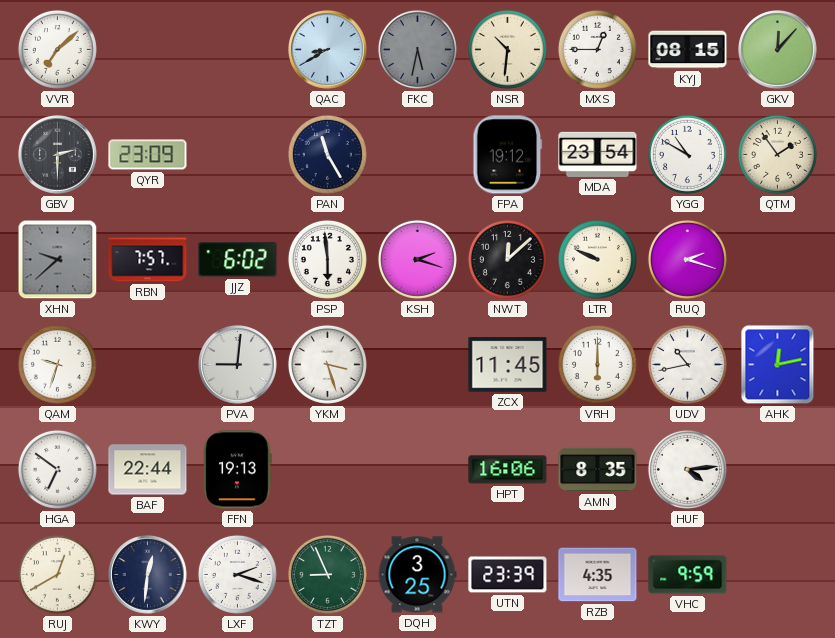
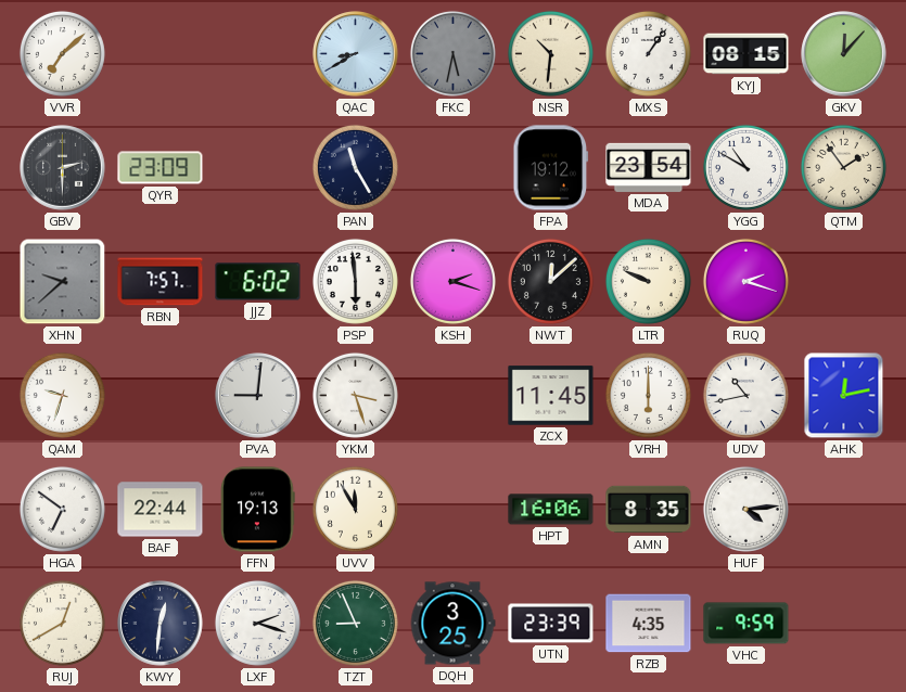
MXS: 12:45 -> 1:06 (648, 53)
UVV: none -> 11:55 (355, 509)
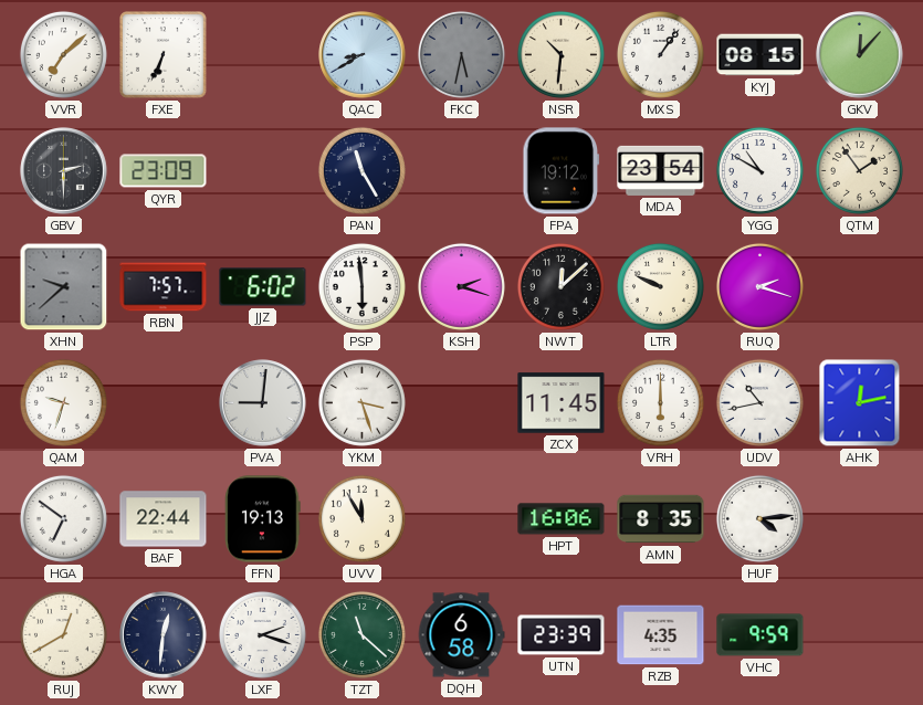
FXE: none -> 6:34 (164, 55)
TZT: 8:56 -> 11:22 (361, 634)
DQH: 3:25 -> 6:58 (461, 635)
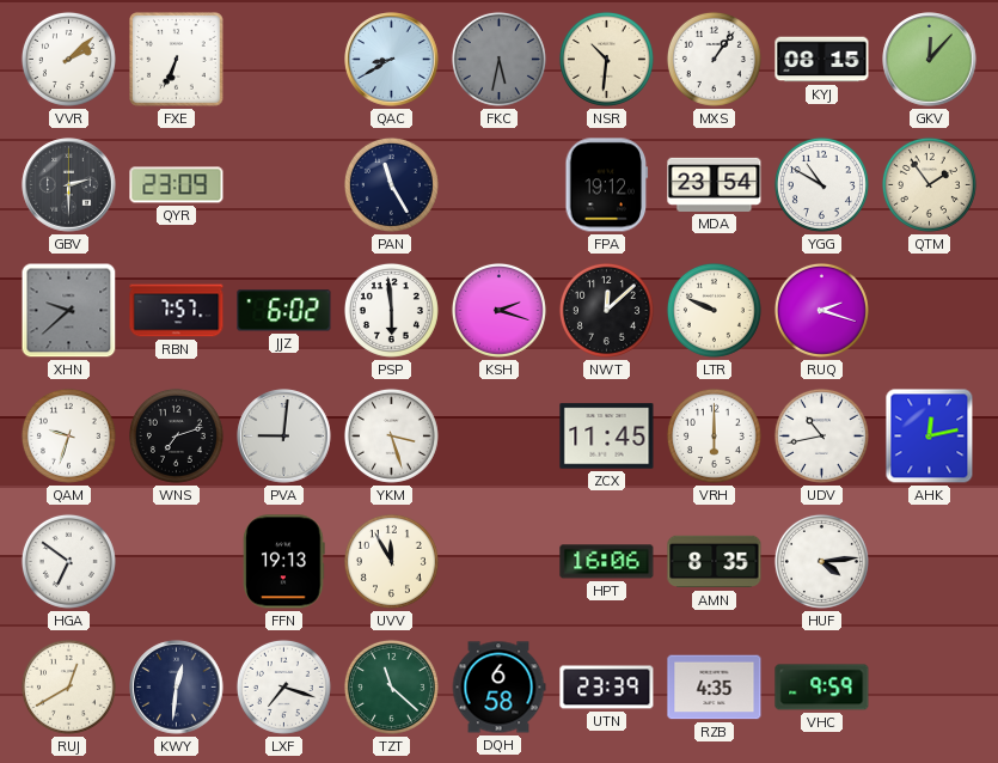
VVR: 7:08 -> 2:08 (68, 59)
WNS: none -> 7:12 (176, 435)
BAF: 22:44 -> none (164, 519)
LXF: 2:18 -> 7:18 (283, 686)
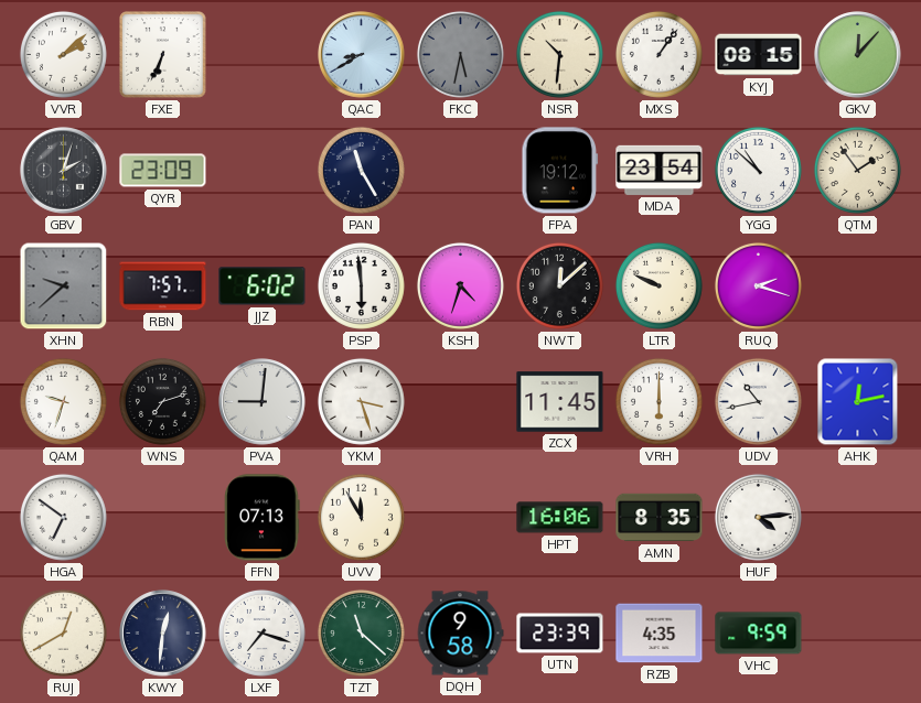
GBV: 2:30 -> 2:03 (64, 171)
YGG: 10:50 -> 10:52 (758, 170)
KSH: 2:18 -> 4:33 (460, 285)
FFN: 19:13 -> 07:13 (263, 518)
DQH: 6:58 -> 9:58 (460, 634)
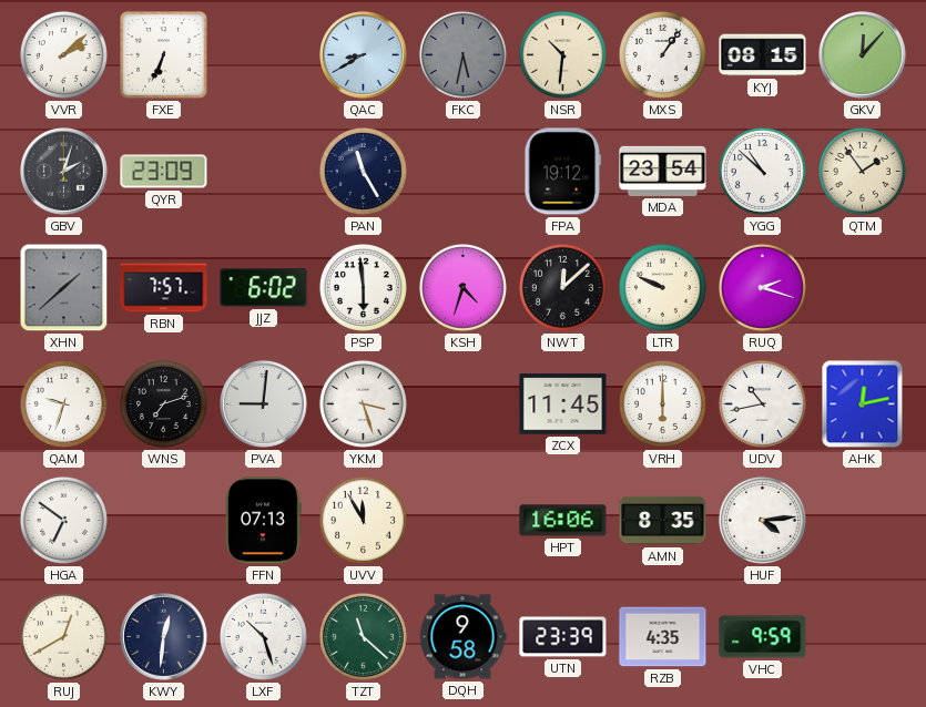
XHN: 9:38 -> 1:38 (64, 288)
LXF: 7:18 -> 10:27 (263, 636)
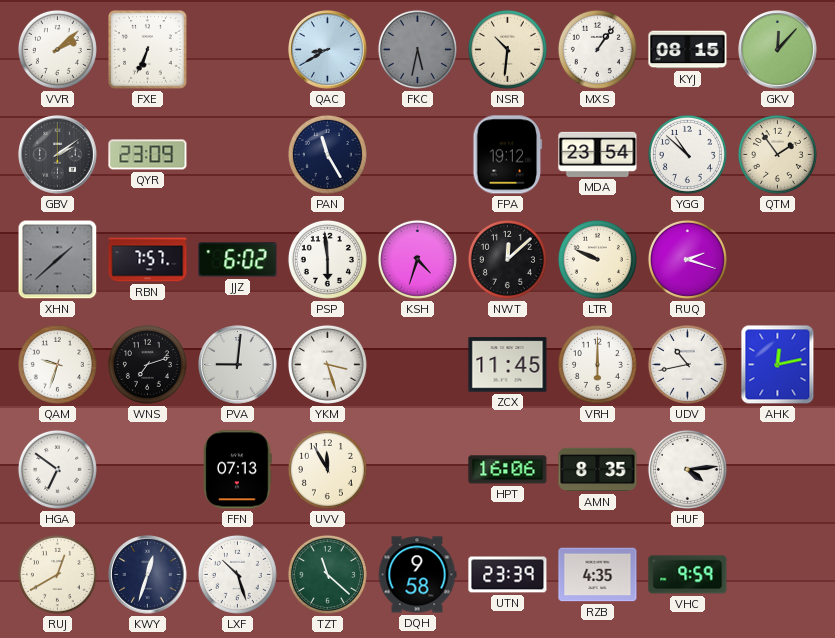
GBV: 2:03 -> 2:09 (58, 155)
KWY: 12:31 -> 12:33 (148, 575)
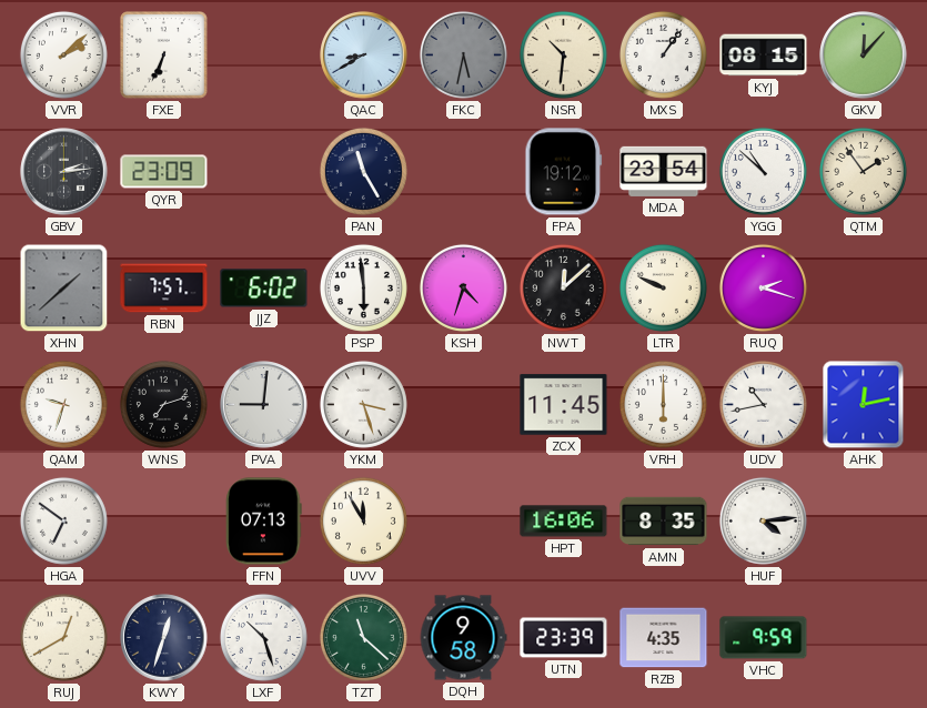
GBV: 2:09 -> 2:14 (64, 172)
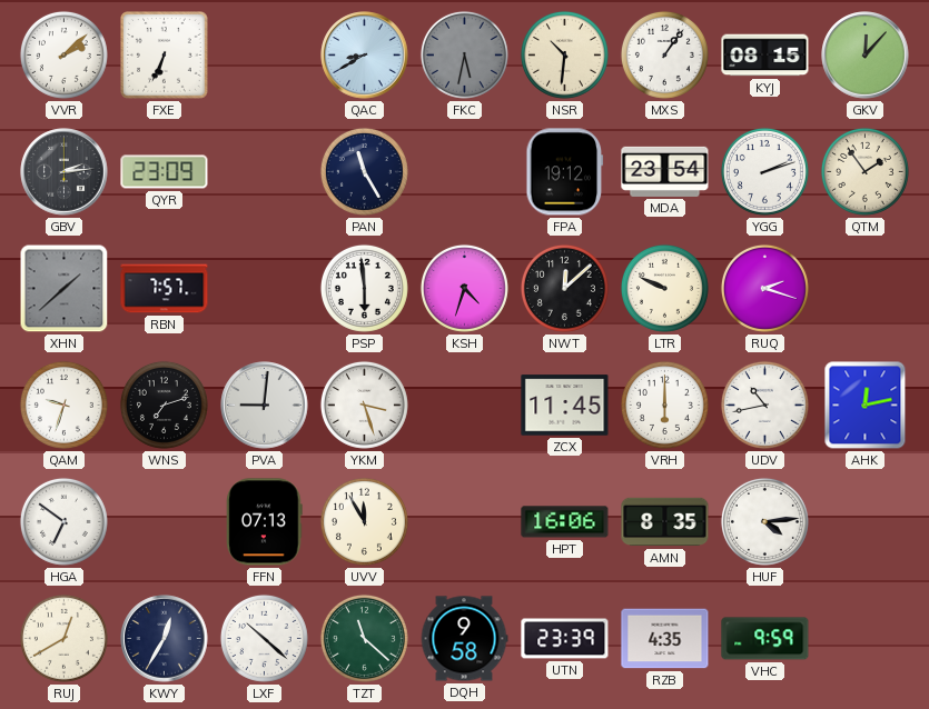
YGG: 10:52 -> 2:12 (764, 171)
JJZ: 6:02 -> none (264, 289)
KWY: 12:33 -> 12:35 (165, 639)
LXF: 10:27 -> 10:22 (264, 638)
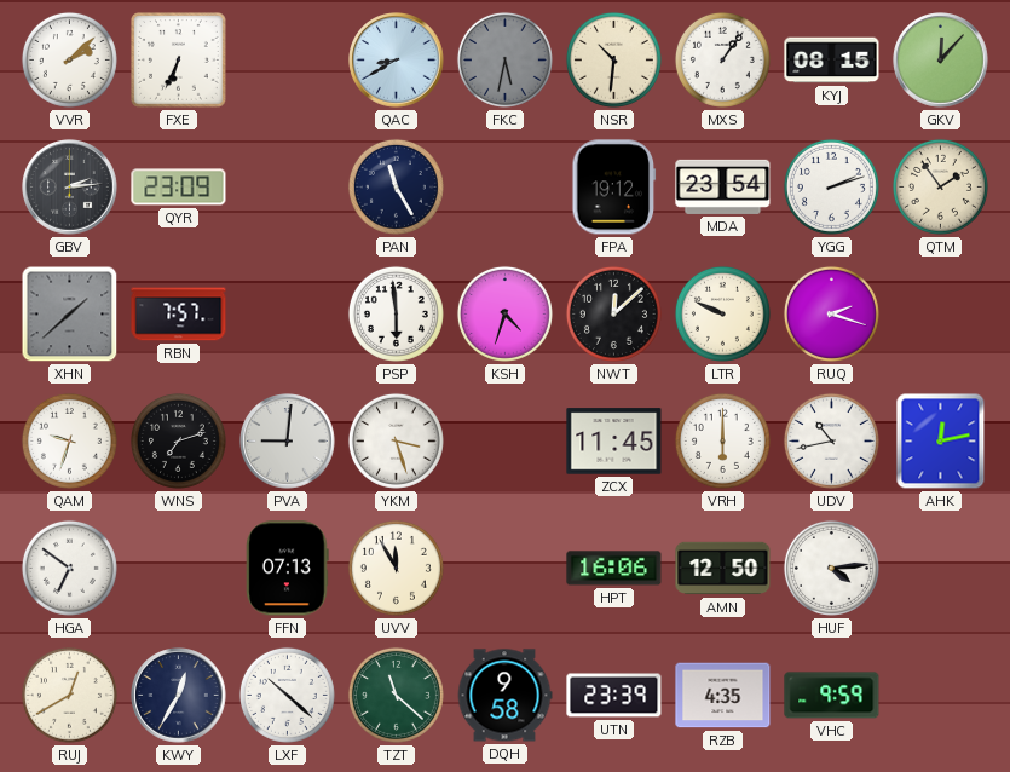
AMN: 8:35 -> 12:50 (723, 569)
